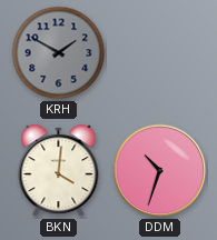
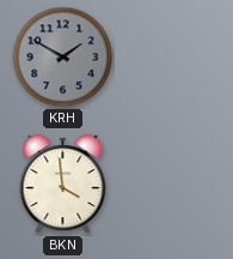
BKN: 4:01 -> 3:59 (63, 185)
DDM: 10:33 -> none (160, 171)
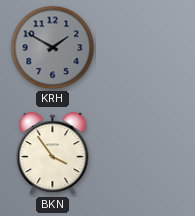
BKN: 3:59 -> 3:54 (53, 154)
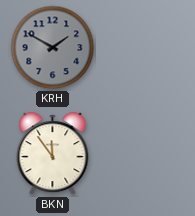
BKN: 3:54 -> 11:54 (53, 154)
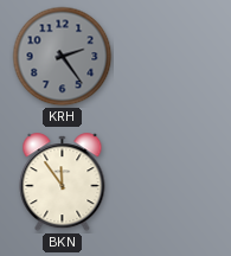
KRH: 1:50 -> 2:24 (63, 57)
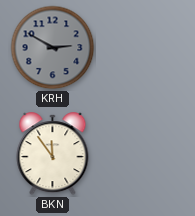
KRH: 2:24 -> 2:50 (53, 48)
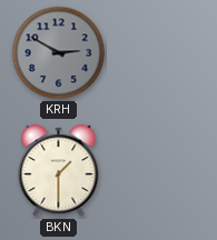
BKN: 11:54 -> 1:30 (59, 171)
